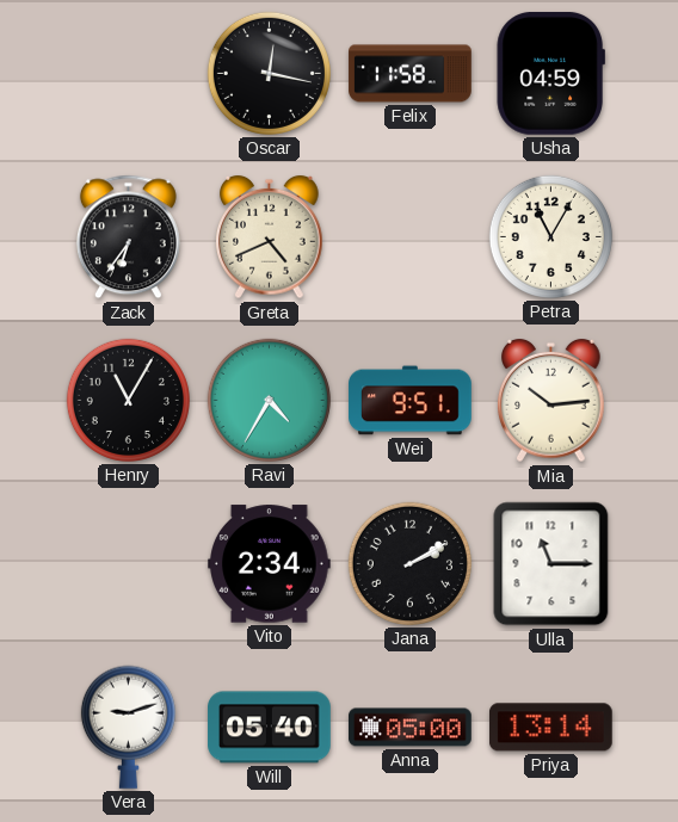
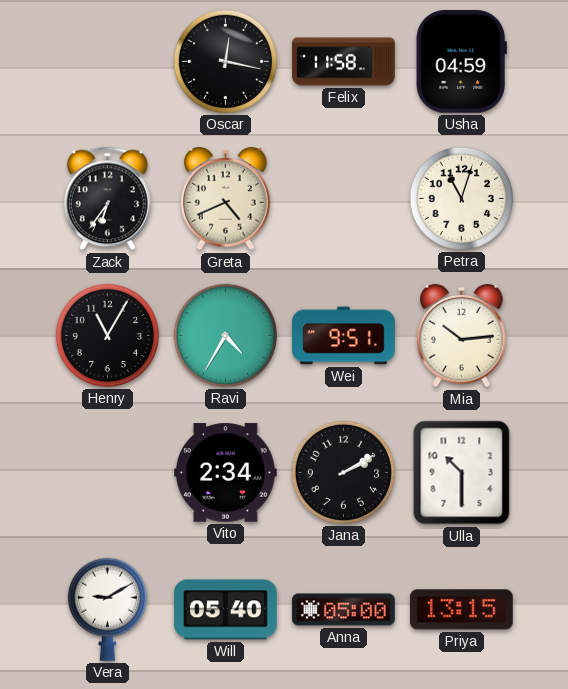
Petra: 11:05 -> 11:03 (461, 198)
Ulla: 11:15 -> 10:30 (462, 473)
Vera: 9:12 -> 9:10 (107, 609)
Priya: 13:14 -> 13:15 (462, 610)
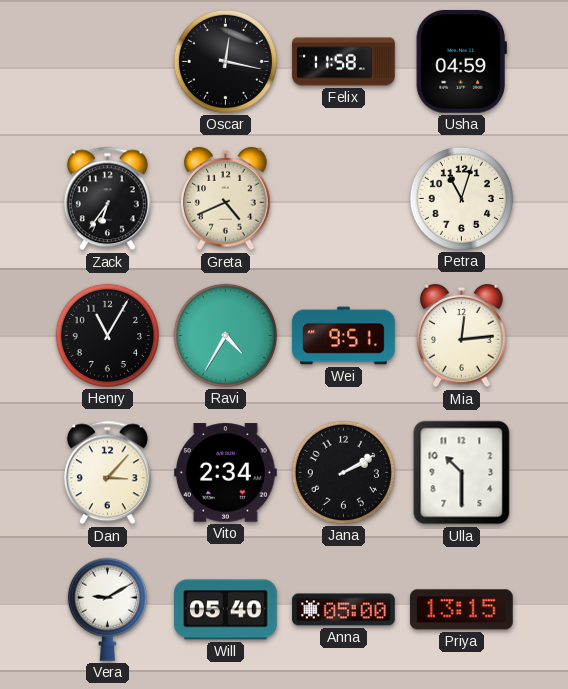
Mia: 10:14 -> 12:14 (462, 336)
Dan: none -> 3:07 (107, 473)
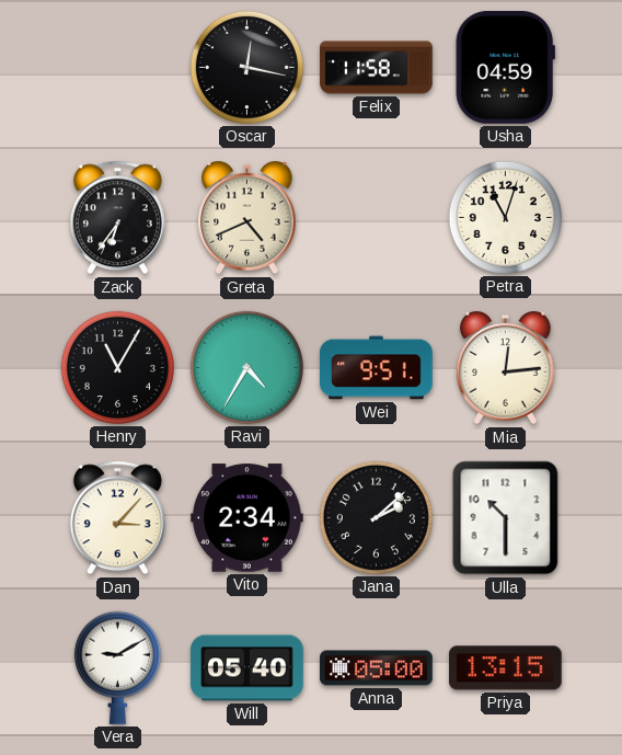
Jana: 2:10 -> 2:08 (376, 517)
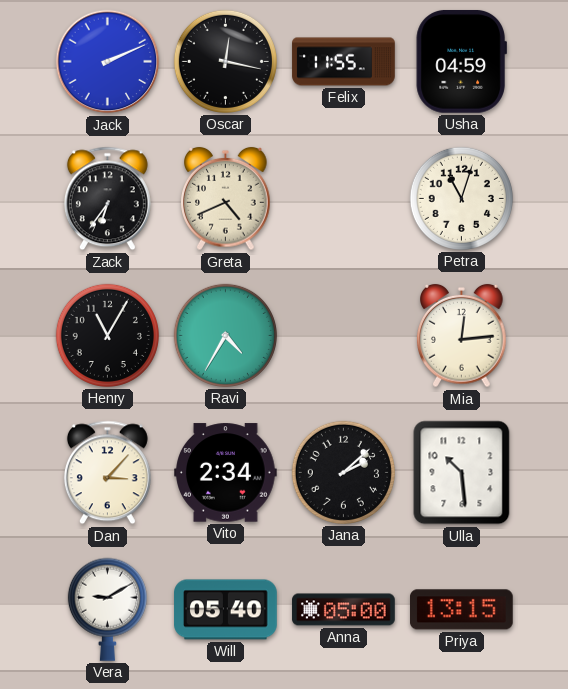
Jack: none -> 2:11 (108, 62)
Felix: 11:58 -> 11:55 (344, 62)
Wei: 9:51 -> none (377, 368)
Ulla: 10:30 -> 10:29 (462, 473)
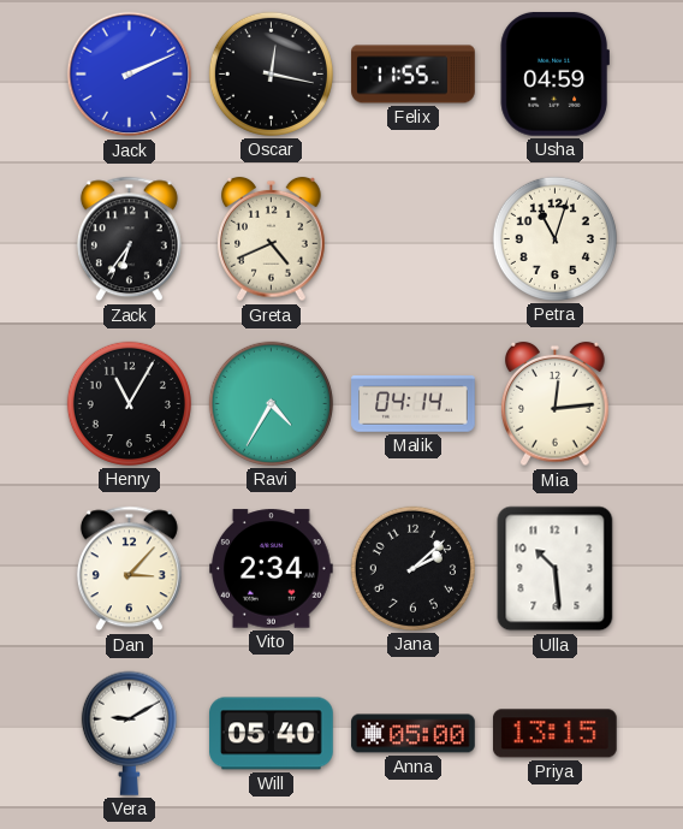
Malik: none -> 04:14 (414, 404)
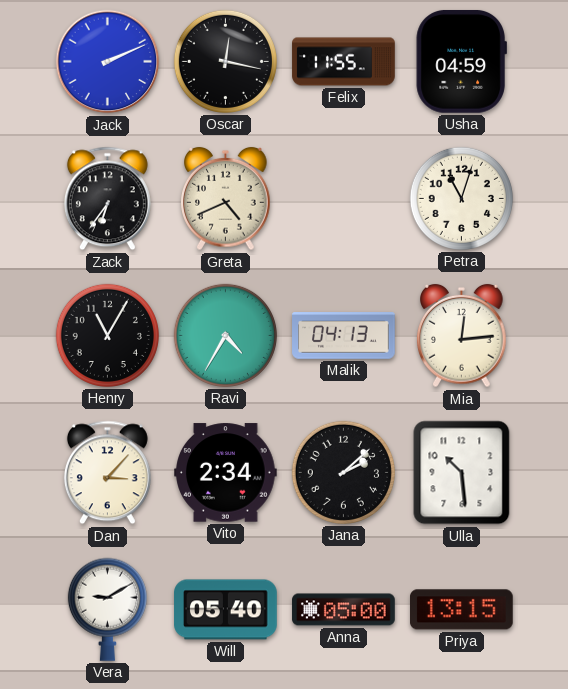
Malik: 04:14 -> 04:13 (344, 336)
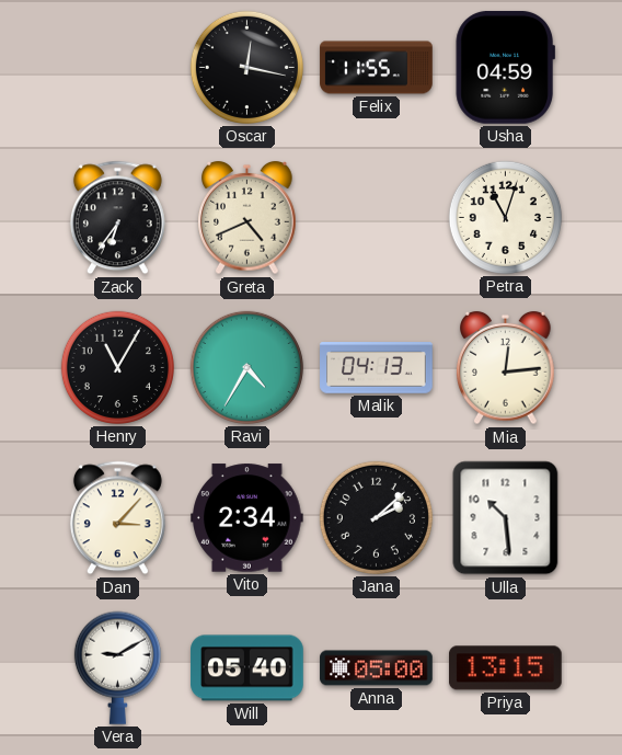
Jack: 2:11 -> none (108, 62)
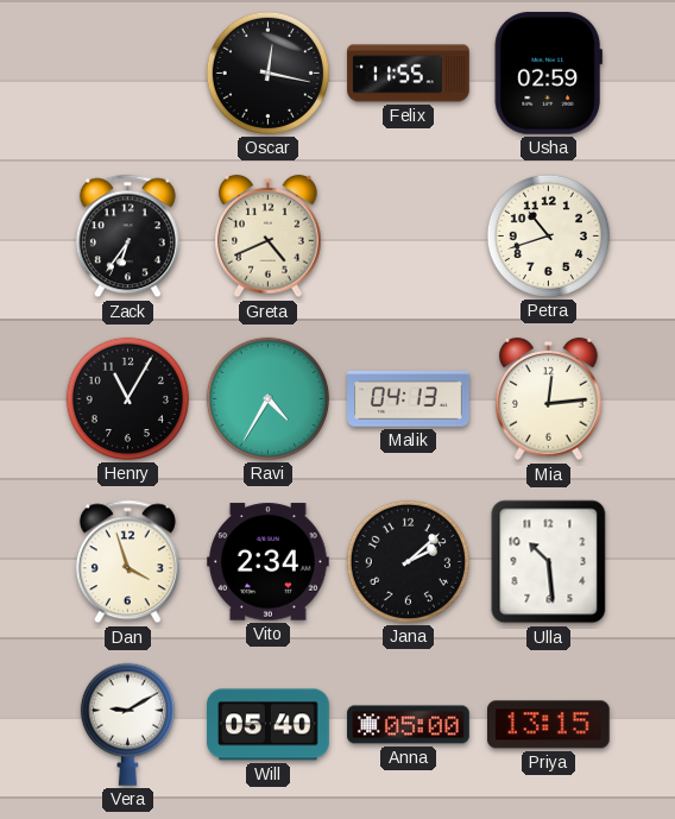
Usha: 04:59 -> 02:59 (548, 73)
Petra: 11:03 -> 10:42 (548, 235)
Dan: 3:07 -> 3:57 (127, 562)
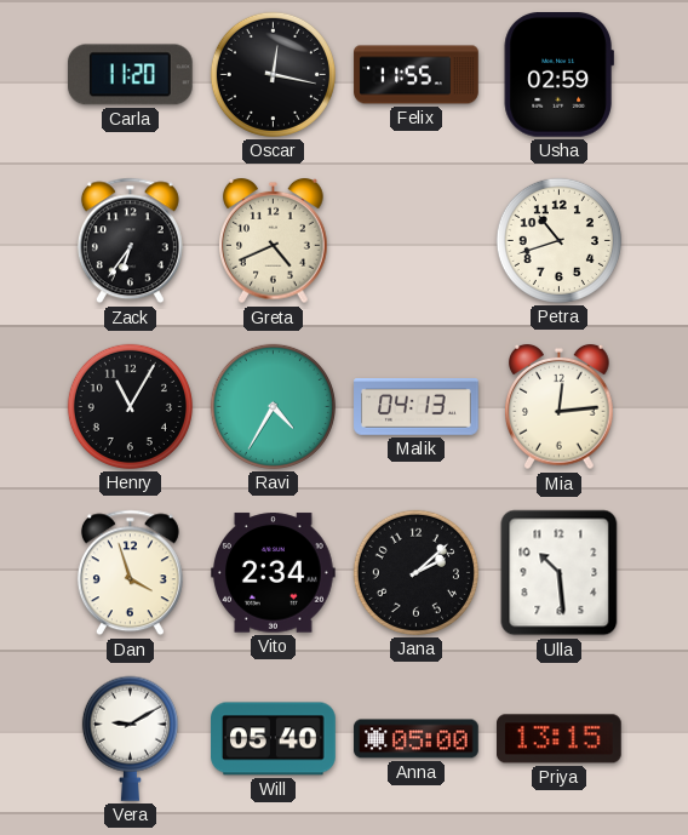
Carla: none -> 11:20 (130, 75)
